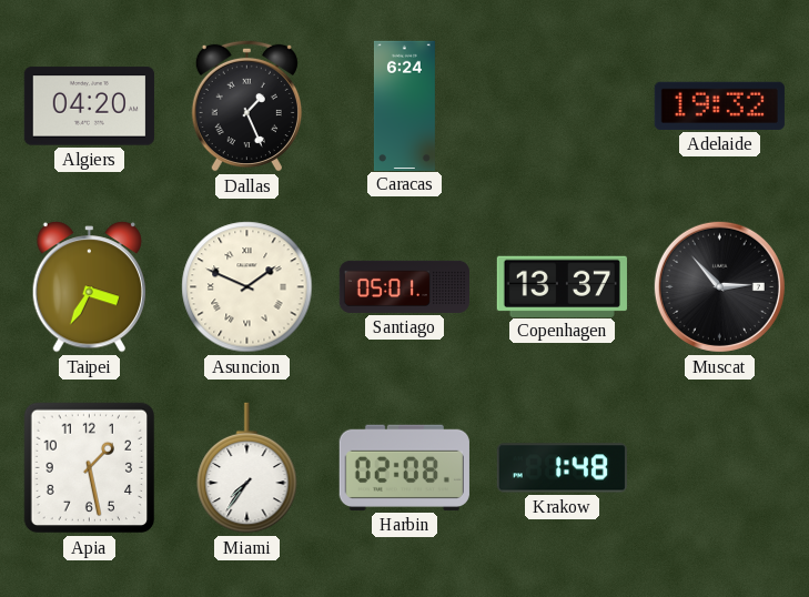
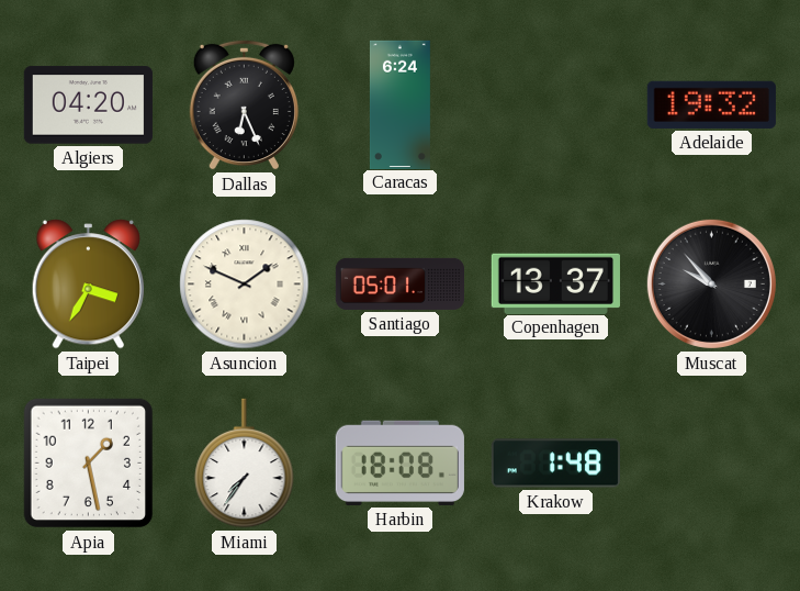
Dallas: 1:26 -> 6:26 (244, 104)
Muscat: 2:53 -> 9:53 (711, 283)
Harbin: 02:08 -> 18:08 (399, 462)
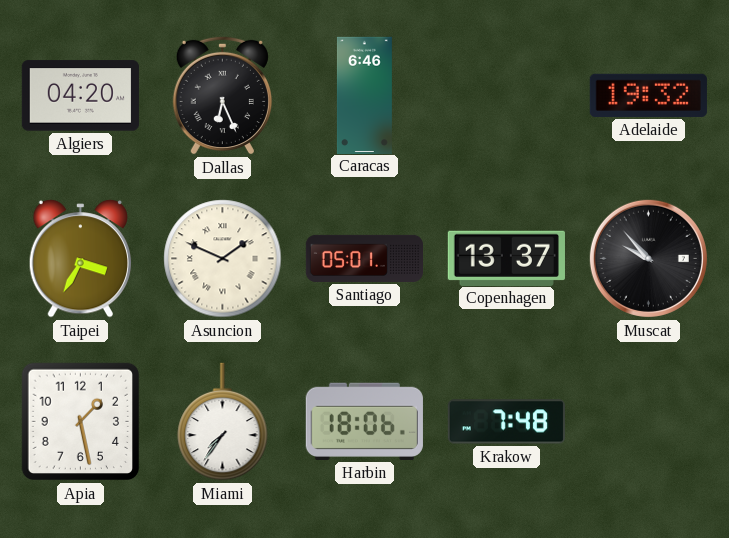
Caracas: 6:24 -> 6:46 (364, 95)
Harbin: 18:08 -> 18:06 (364, 421)
Krakow: 1:48 -> 7:48 (506, 422)
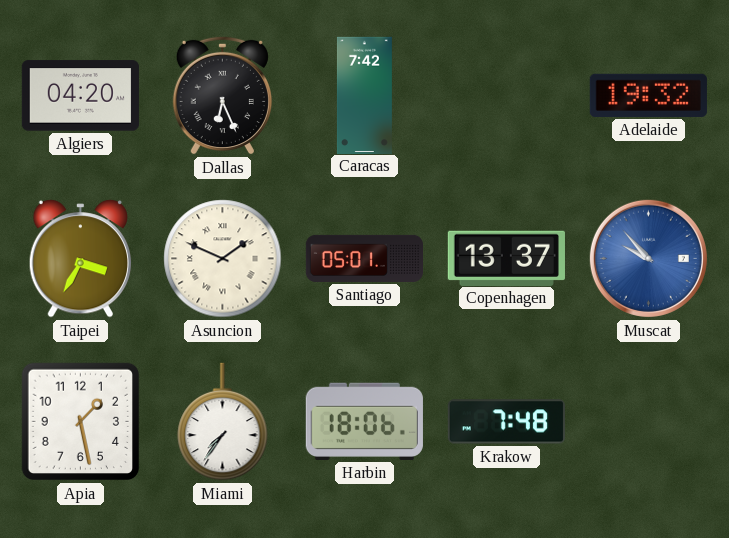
Caracas: 6:46 -> 7:42 (364, 95)
Muscat dial: black -> blue (648, 258)
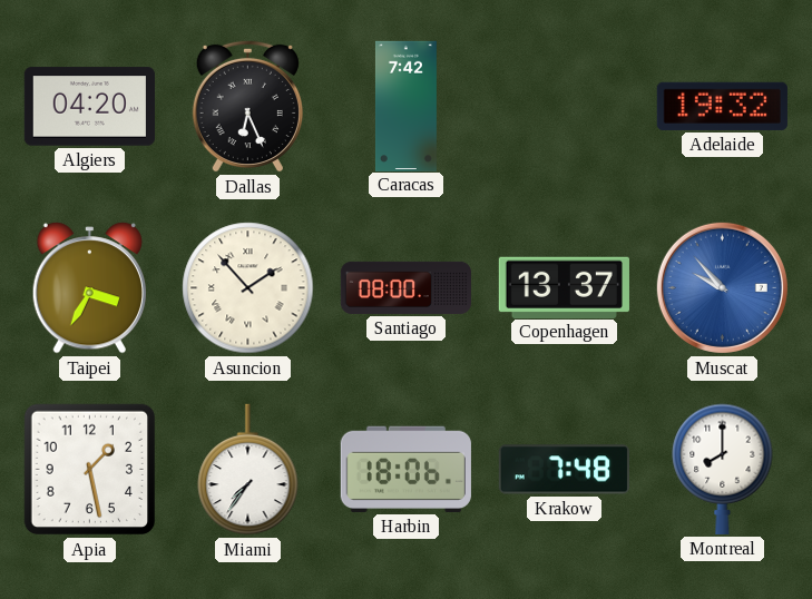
Asuncion: 1:49 -> 1:53 (248, 288)
Santiago: 05:01 -> 08:00 (407, 287)
Montreal: none -> 8:00 (723, 469)
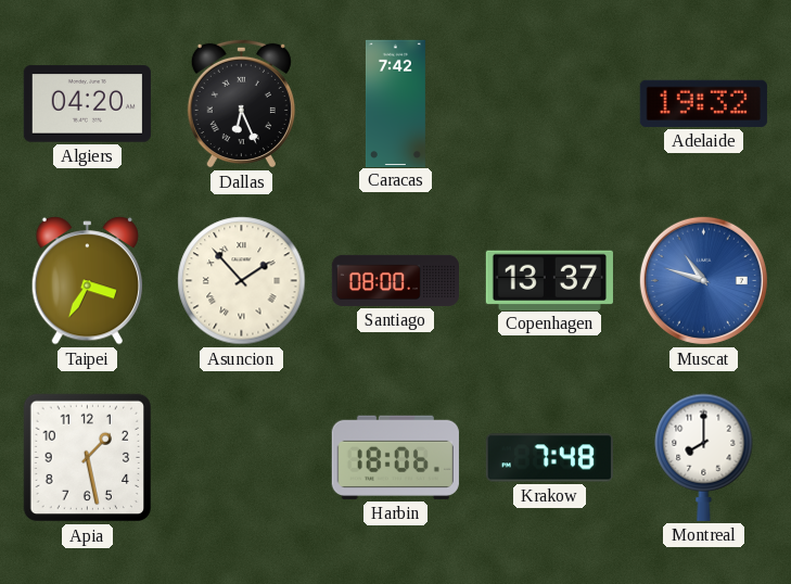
Muscat: 9:53 -> 10:48 (703, 280)
Miami: 7:36 -> none (248, 470)
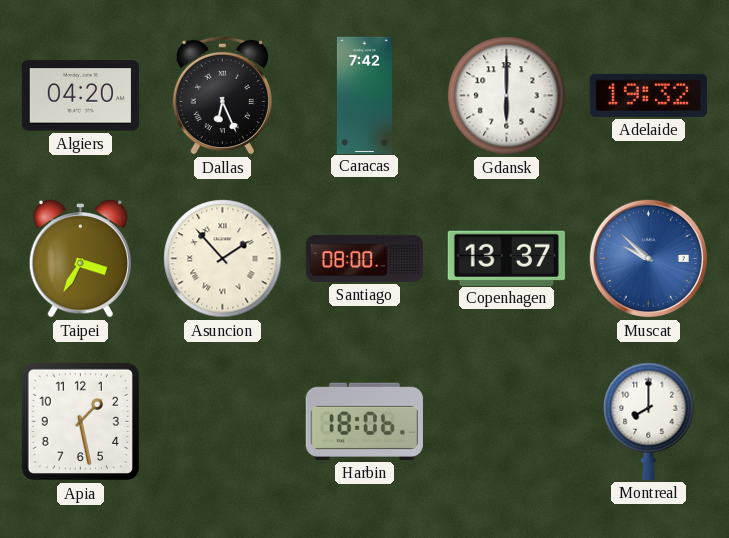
Gdansk: none -> 6:00 (507, 96)
Muscat: 10:48 -> 9:52 (648, 258)
Krakow: 7:48 -> none (549, 458)
